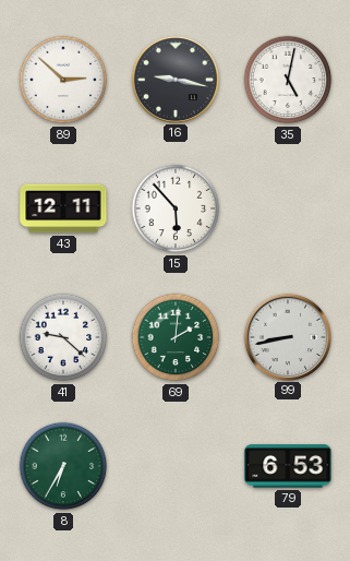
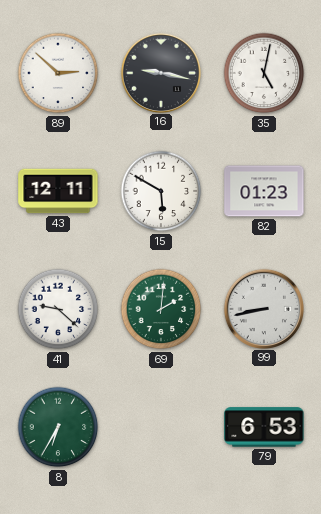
15: 5:53 -> 5:50 (161, 191)
82: none -> 01:23 (264, 191)
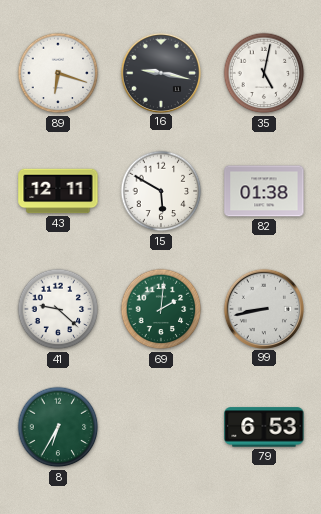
89: 2:52 -> 6:18 (58, 73)
82: 01:23 -> 01:38 (264, 191)
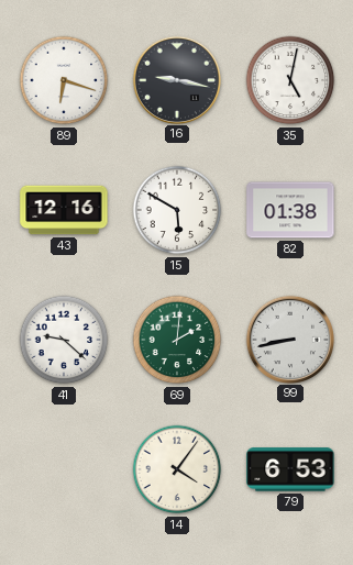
43: 12:11 -> 12:16 (64, 210)
8: 6:35 -> none (58, 427)
14: none -> 4:06 (177, 469)
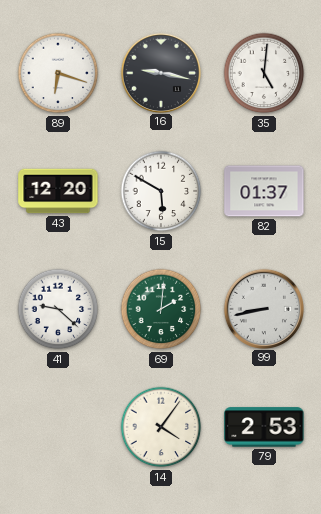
35: 5:02 -> 5:01 (264, 73)
43: 12:16 -> 12:20 (58, 191)
82: 01:38 -> 01:37 (264, 191)
79: 6:53 -> 2:53 (264, 427)
